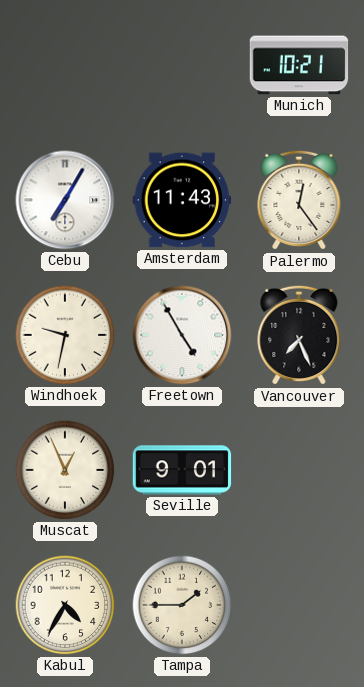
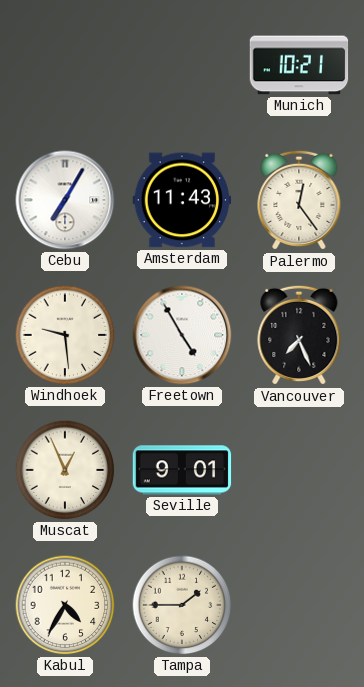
Windhoek: 9:32 -> 9:29 (65, 335)
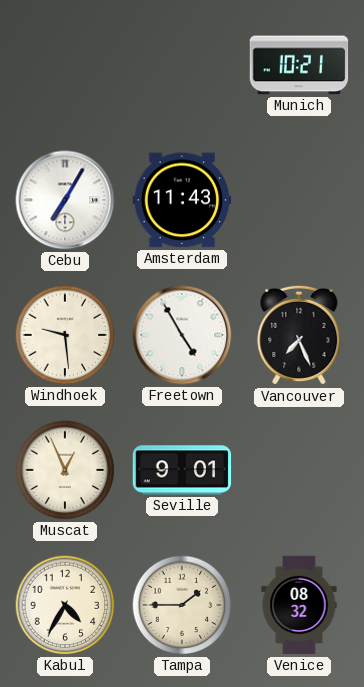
Palermo: 12:24 -> none (299, 200)
Venice: none -> 08:32 (299, 605)
